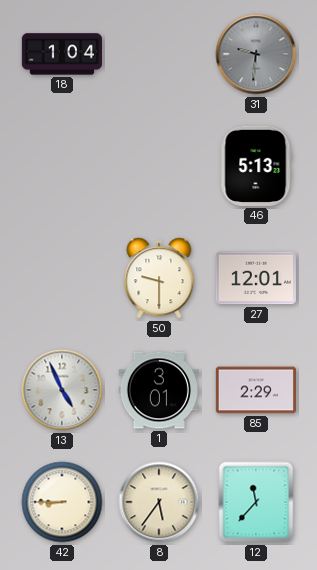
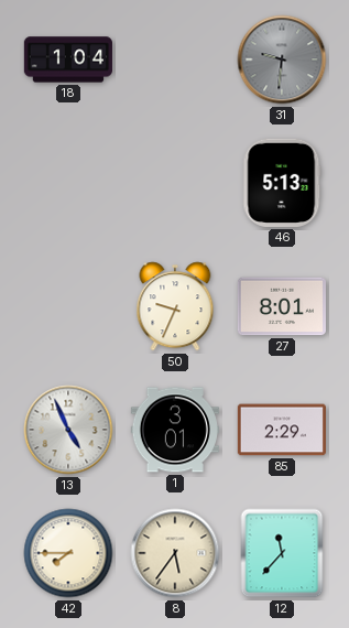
50: 9:30 -> 9:34 (175, 306)
27: 12:01 -> 8:01 (282, 306)
42: 8:45 -> 7:45 (68, 553)
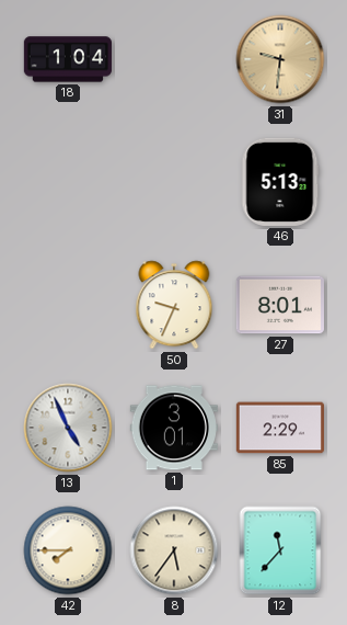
31 dial: grey -> champagne (280, 59)
